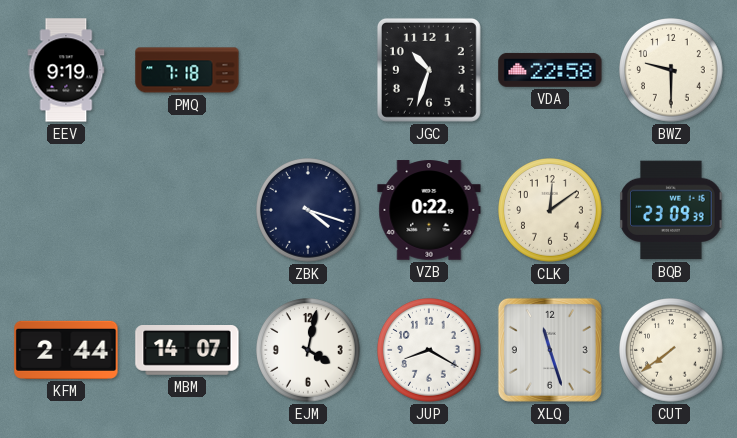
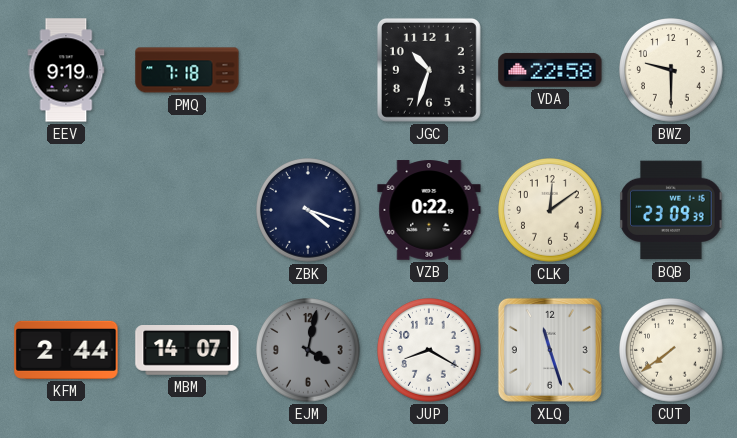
EJM dial: white -> grey (309, 351)
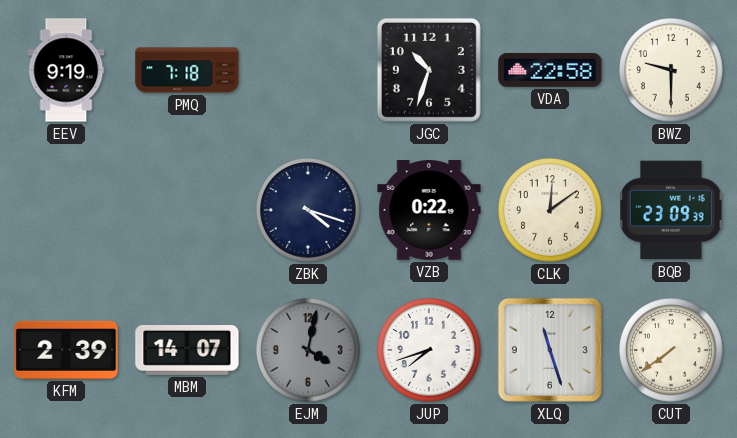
KFM: 2:44 -> 2:39 (66, 350)
JUP: 8:20 -> 7:42 (430, 351)
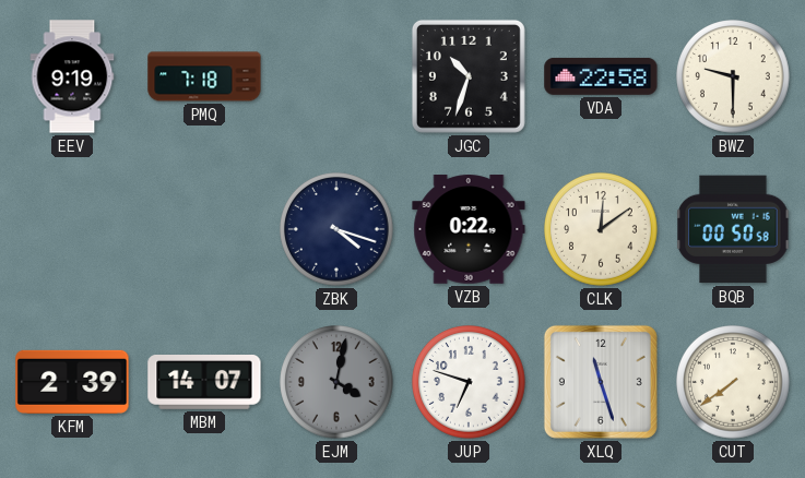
BQB: 23:09 -> 00:50 (733, 229)
JUP: 7:42 -> 6:48 (470, 383)
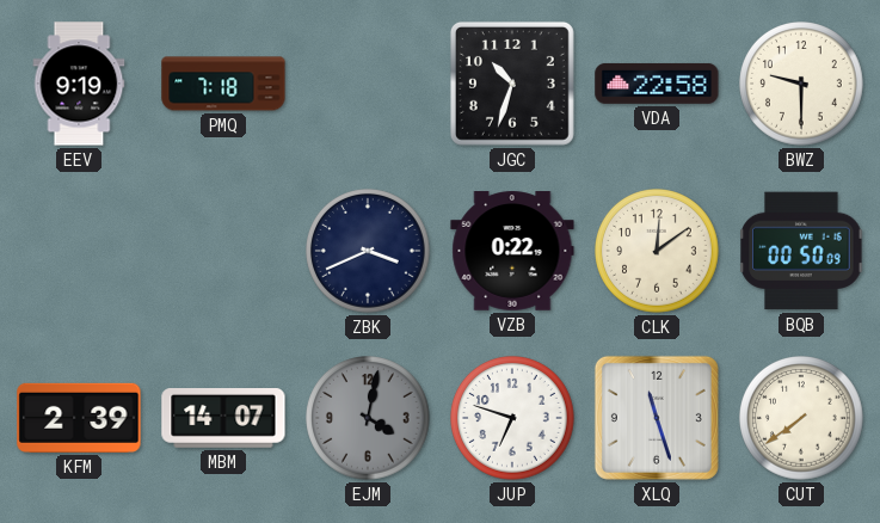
ZBK: 4:18 -> 3:41 (369, 252)
BQB: 00:50:58 -> 00:50:09 (801, 251)
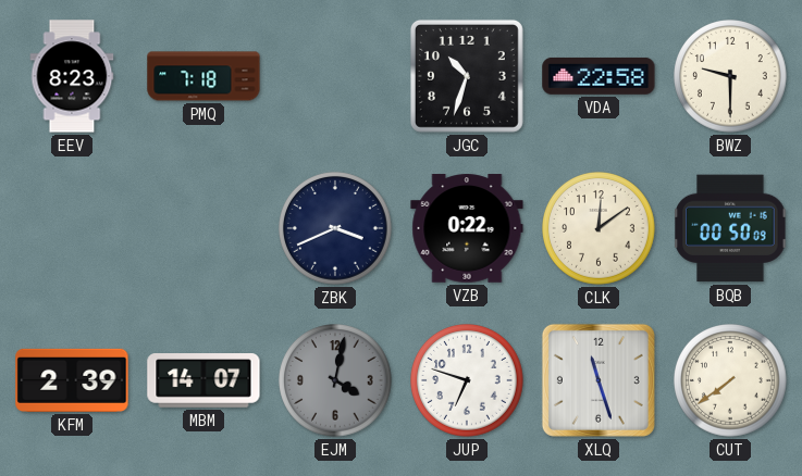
EEV: 9:19 -> 8:23 (72, 76)
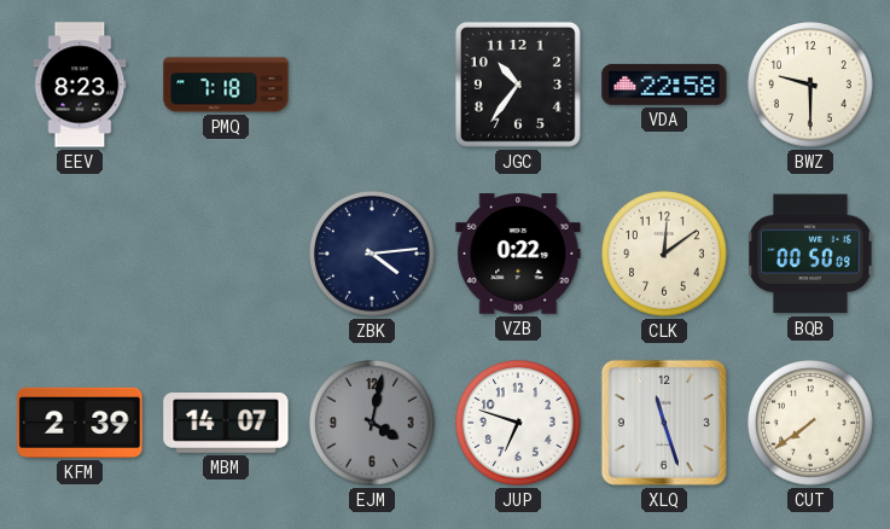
JGC: 10:33 -> 10:36 (518, 85)
ZBK: 3:41 -> 4:14 (373, 255)
